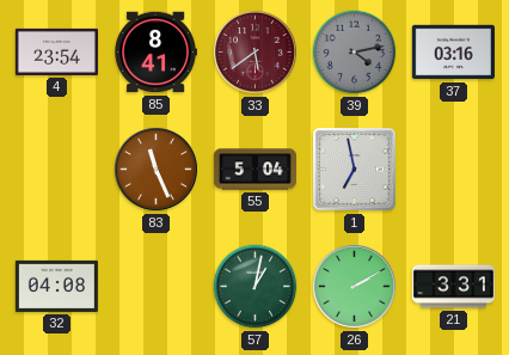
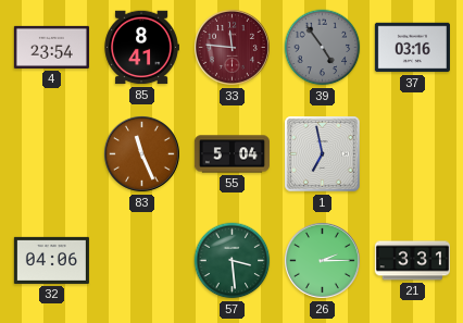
33: 5:39 -> 11:46 (231, 47)
39: 4:13 -> 4:54 (323, 48)
32: 04:08 -> 04:06 (51, 260)
57: 1:02 -> 3:29 (233, 261)
26: 2:10 -> 2:15 (322, 260)
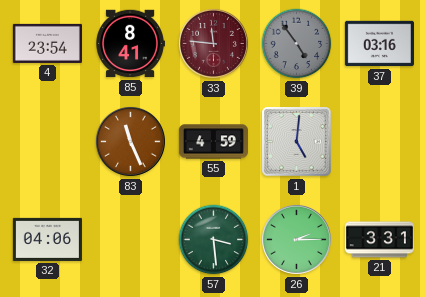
55: 5:04 -> 4:59 (213, 142)
1: 6:58 -> 5:01 (297, 142)
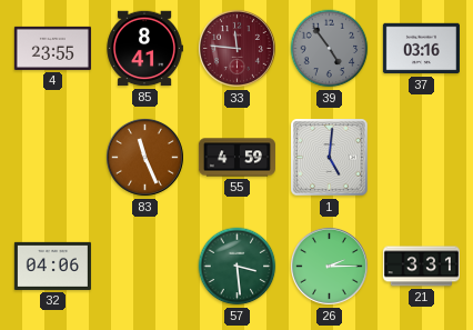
4: 23:54 -> 23:55 (52, 48)
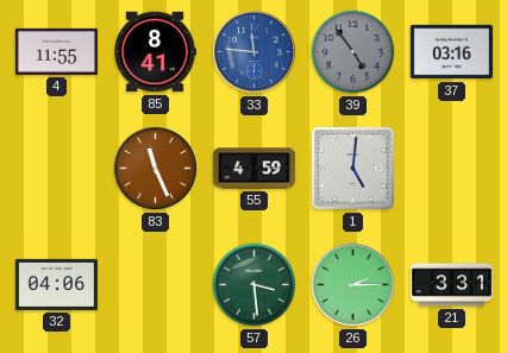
4: 23:55 -> 11:55 (56, 51)
33 dial: burgundy -> blue (253, 51)
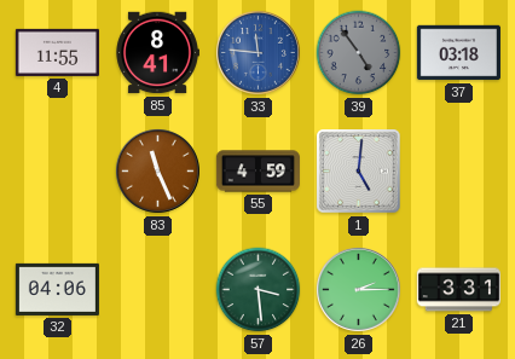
37: 03:16 -> 03:18 (458, 53)
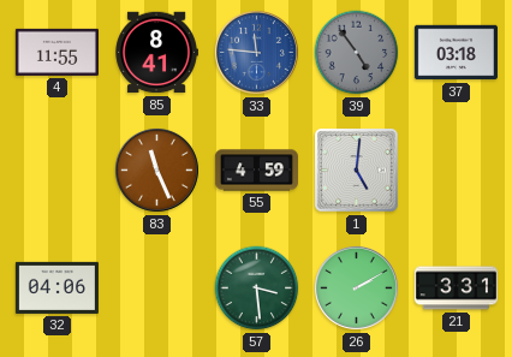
26: 2:15 -> 2:10 (356, 287)
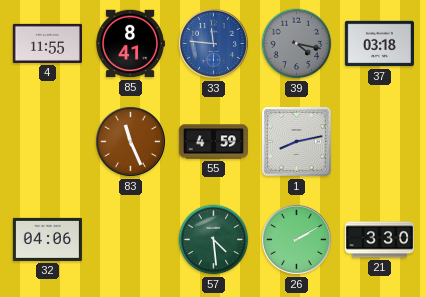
39: 4:54 -> 4:17 (297, 44)
1: 5:01 -> 8:13 (297, 142)
57: 3:29 -> 4:29 (214, 240)
21: 3:31 -> 3:30 (379, 240)
